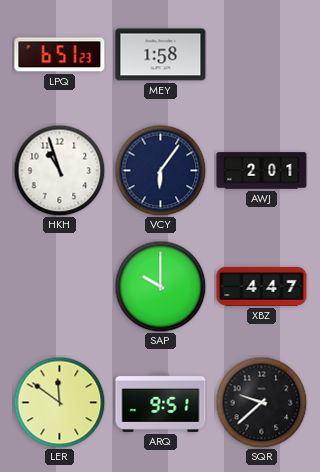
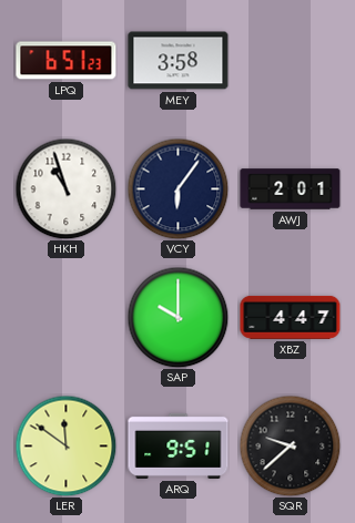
MEY: 1:58 -> 3:58 (179, 61)
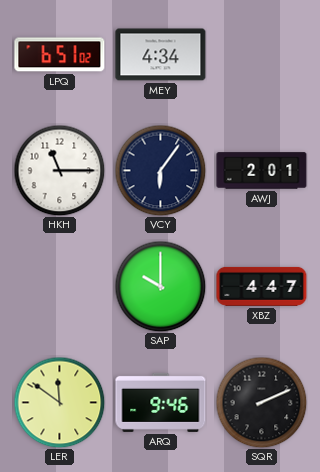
LPQ: 6:51:23 -> 6:51:02 (60, 55)
MEY: 3:58 -> 4:34 (161, 55)
HKH: 10:57 -> 11:15 (59, 170)
ARQ: 9:51 -> 9:46 (161, 402)
SQR: 9:38 -> 2:11 (261, 402)
